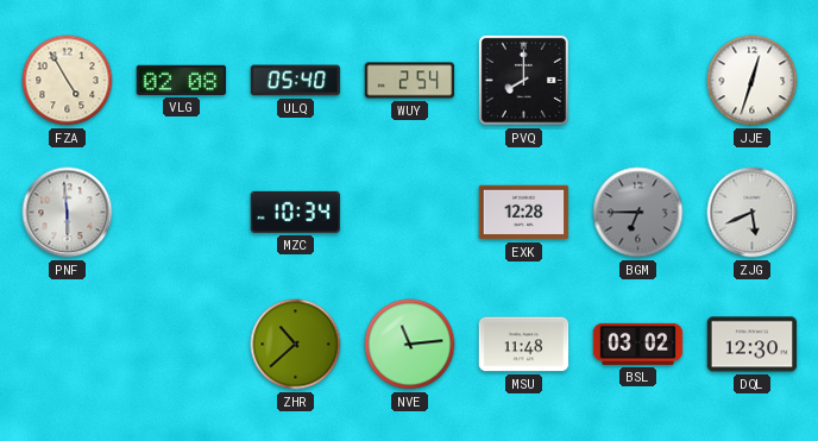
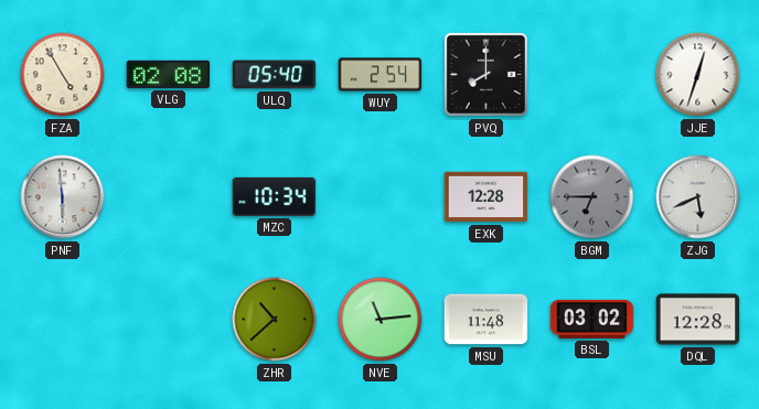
DQL: 12:30 -> 12:28 (698, 320)
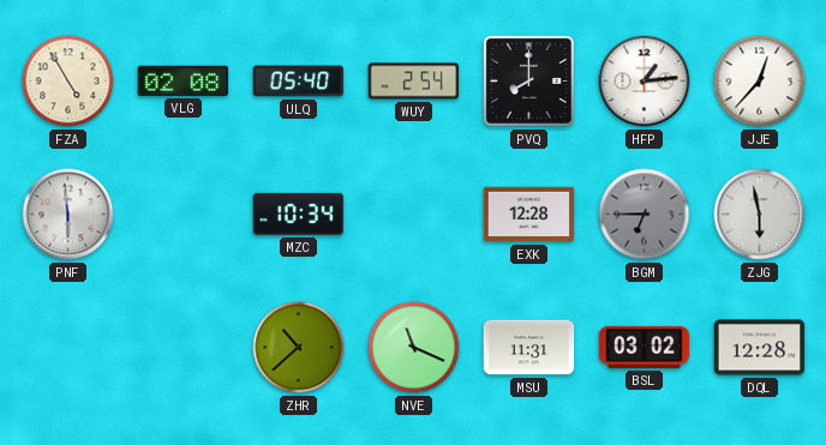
HFP: none -> 1:14 (645, 82)
JJE: 12:33 -> 12:37 (760, 82)
ZJG: 5:41 -> 5:58 (760, 215)
NVE: 11:14 -> 11:19 (414, 348)
MSU: 11:48 -> 11:31 (529, 348)
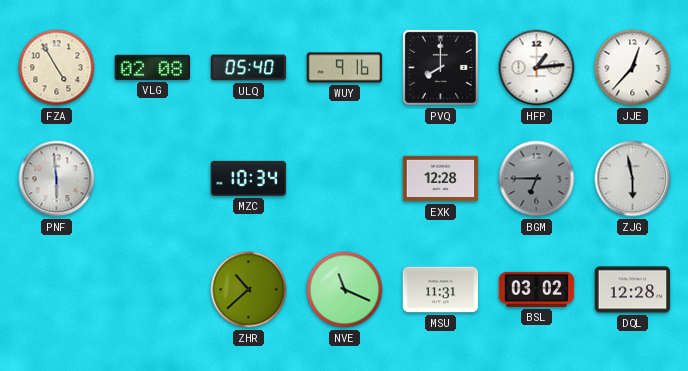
WUY: 2:54 -> 9:16 (345, 68)
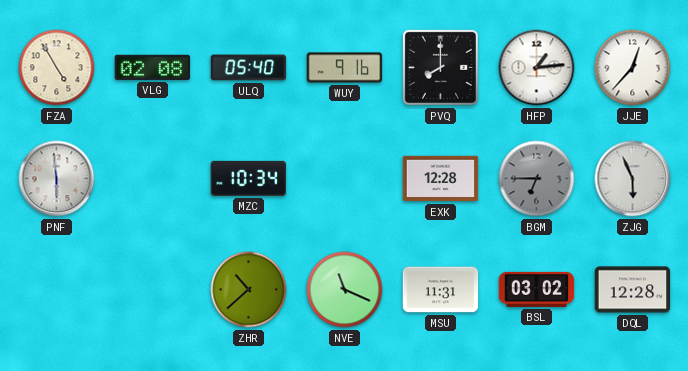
ZJG: 5:58 -> 5:56 (633, 179)
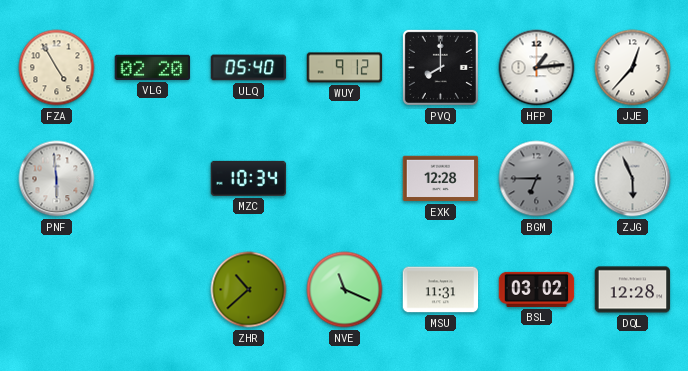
VLG: 02:08 -> 02:20 (153, 67)
WUY: 9:16 -> 9:12 (345, 68)
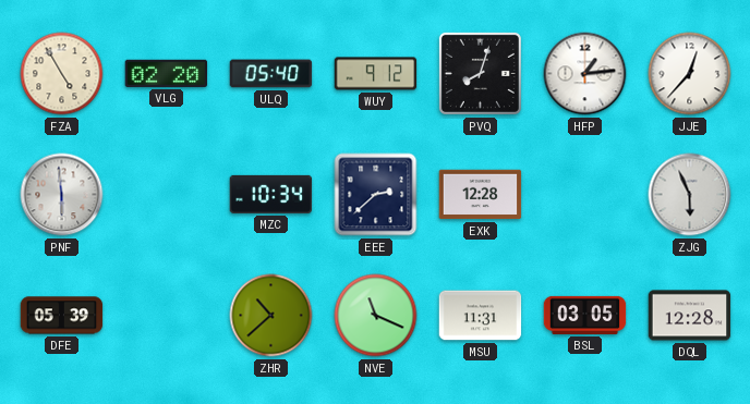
PVQ: 8:00 -> 8:03 (480, 73)
EEE: none -> 2:38 (376, 195)
BGM: 6:45 -> none (537, 179)
DFE: none -> 05:39 (62, 316)
BSL: 03:02 -> 03:05 (585, 315)
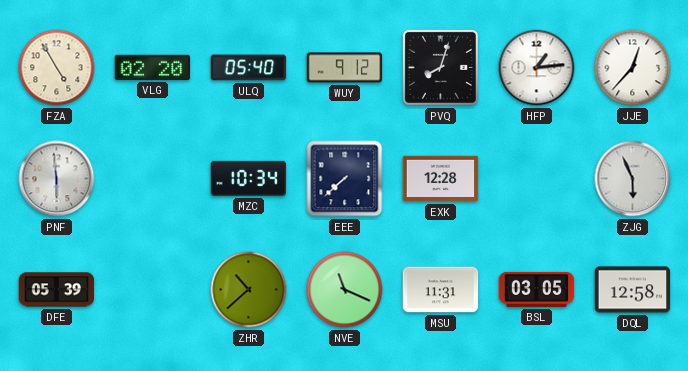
EEE: 2:38 -> 7:38 (345, 179)
DQL: 12:28 -> 12:58 (633, 290)
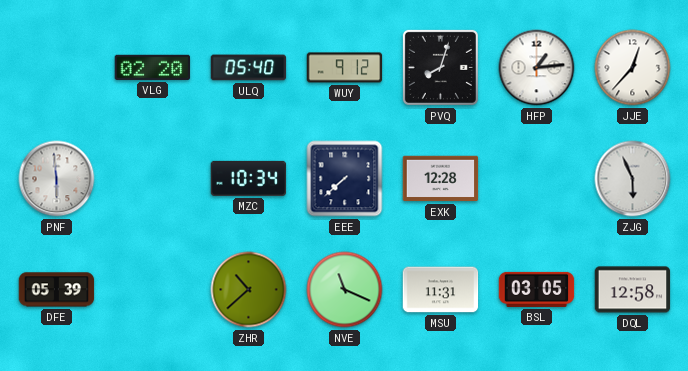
FZA: 4:55 -> none (57, 68)
